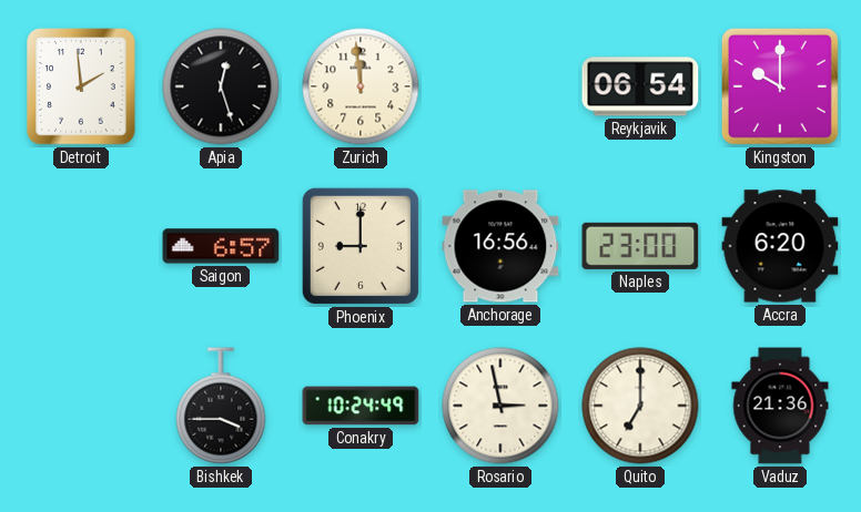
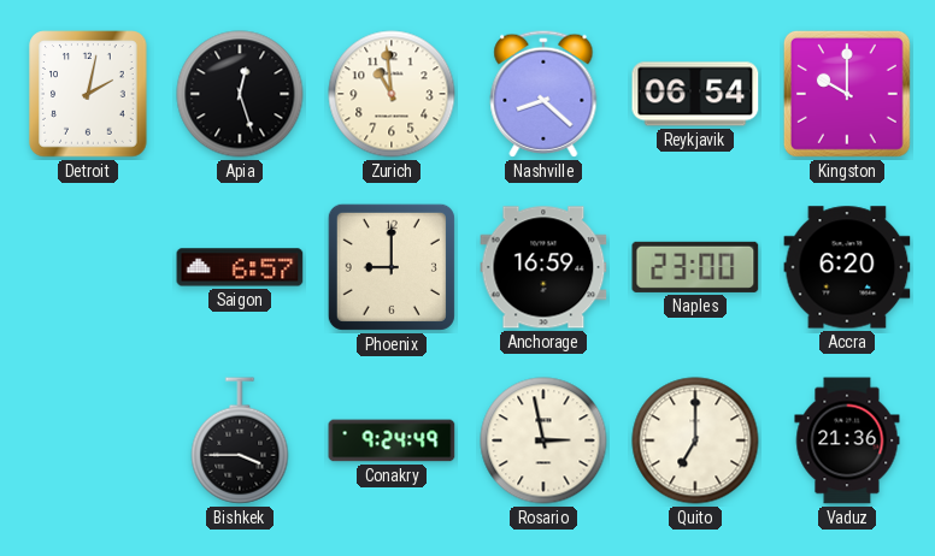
Detroit: 1:59 -> 2:02 (88, 94)
Zurich: 11:59 -> 10:59 (392, 94)
Nashville: none -> 8:22 (543, 94)
Anchorage: 16:56 -> 16:59 (543, 267)
Conakry: 10:24 -> 9:24 (392, 440)
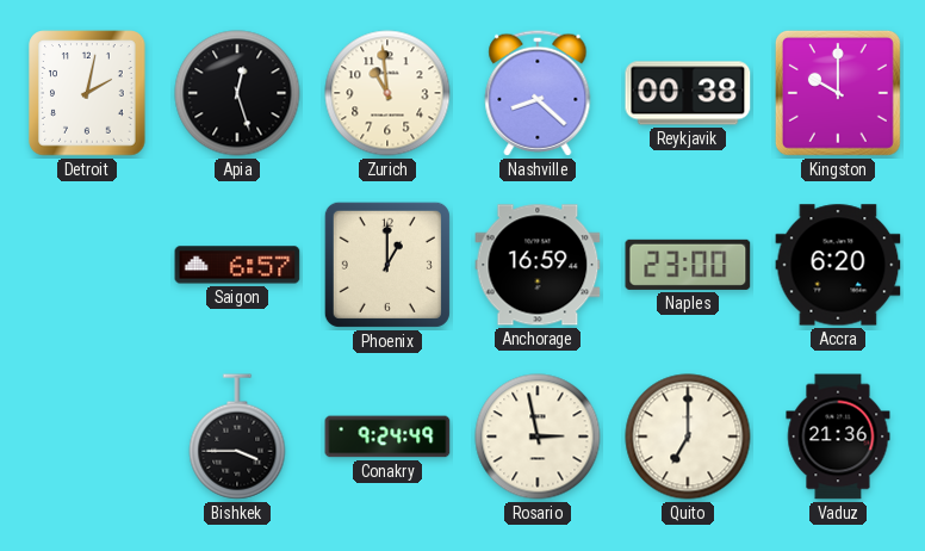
Reykjavik: 06:54 -> 00:38 (688, 93)
Phoenix: 9:00 -> 1:00 (387, 265)
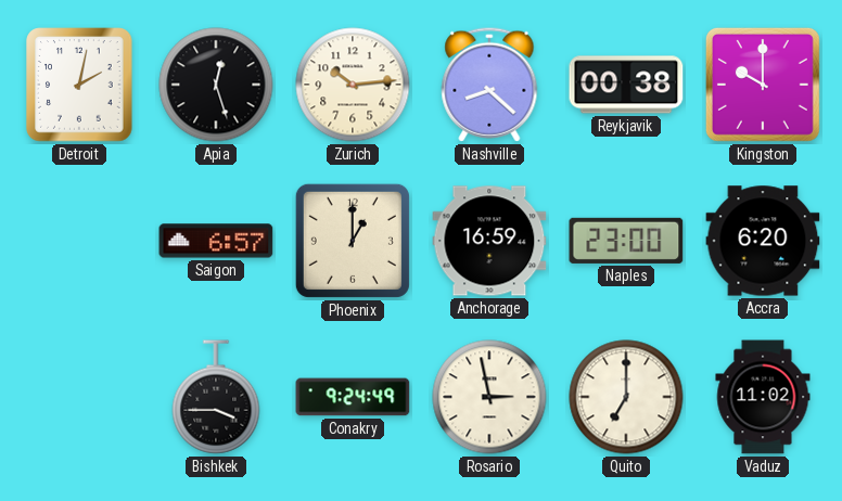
Zurich: 10:59 -> 10:14 (353, 85)
Vaduz: 21:36 -> 11:02 (763, 397)
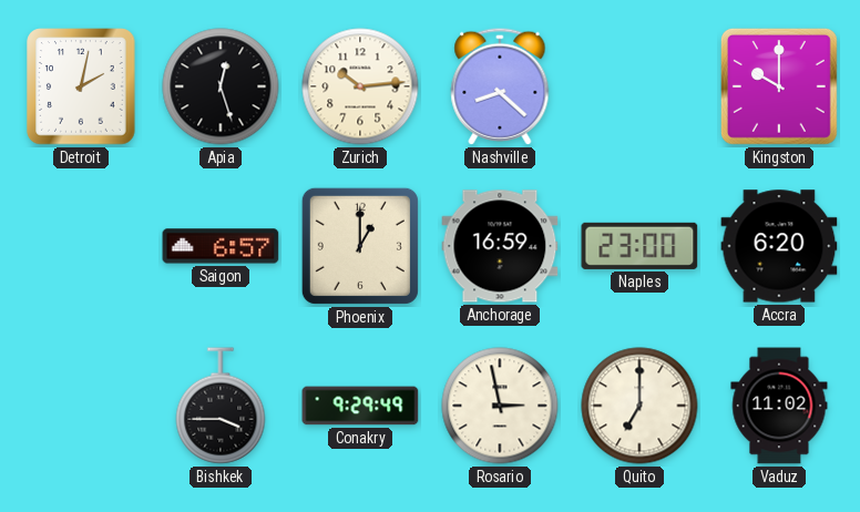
Reykjavik: 00:38 -> none (626, 85)
Conakry: 9:24 -> 9:29 (360, 406)
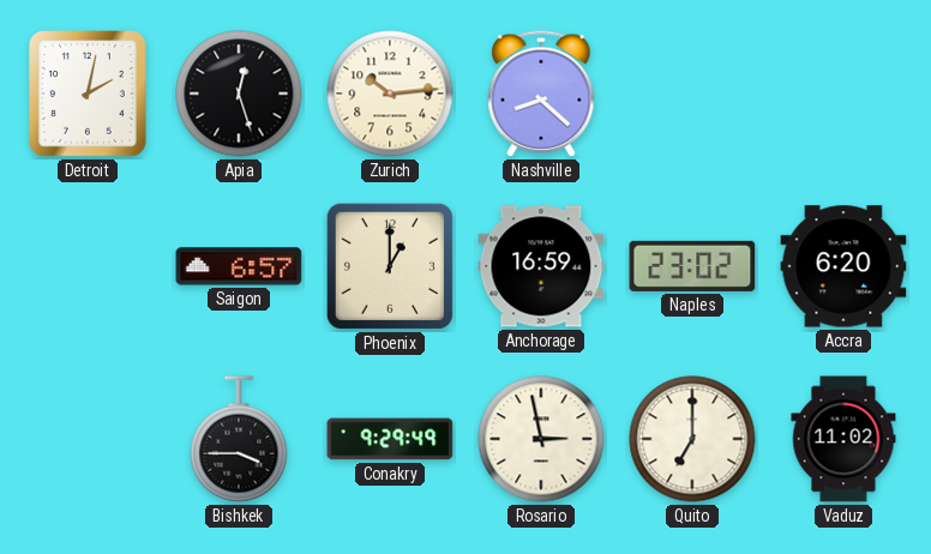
Kingston: 10:00 -> none (779, 86)
Naples: 23:00 -> 23:02 (692, 266)
